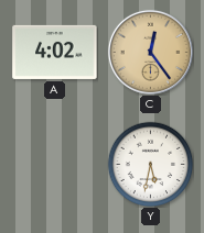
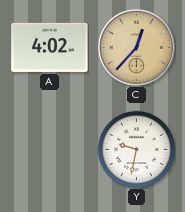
C: 12:24 -> 12:37 (136, 47)
Y: 5:32 -> 9:32 (136, 149)
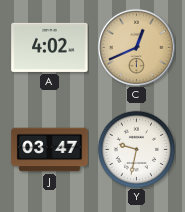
C: 12:37 -> 12:41 (136, 47)
J: none -> 03:47 (50, 150)
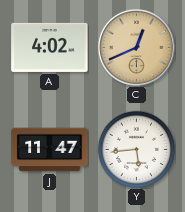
J: 03:47 -> 11:47 (50, 150)
Y: 9:32 -> 5:44 (136, 149)
